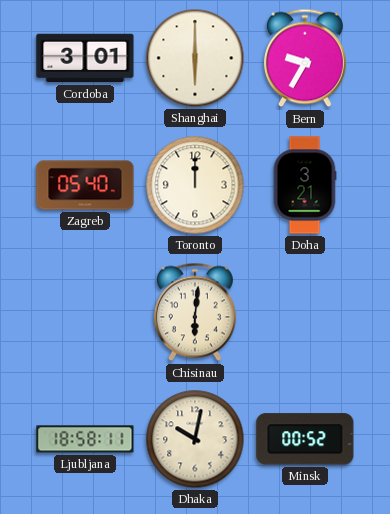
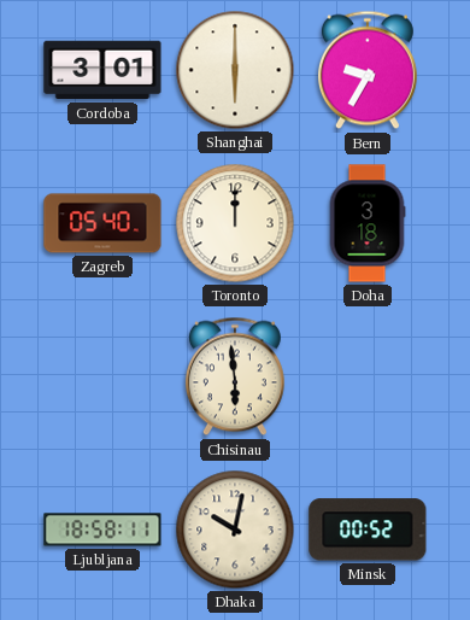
Doha: 3:21 -> 3:18 (368, 223)
Chisinau: 6:01 -> 5:59 (235, 376)
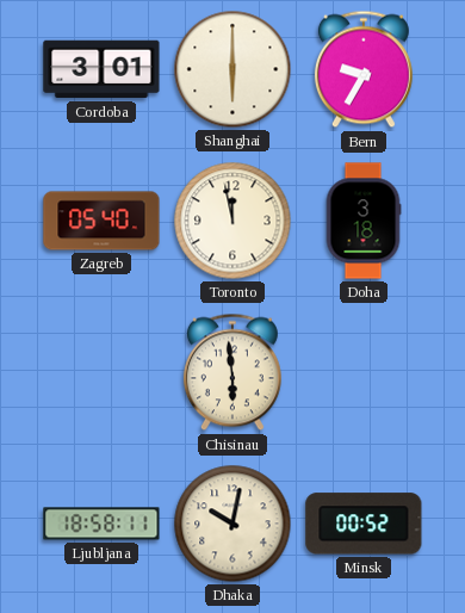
Toronto: 12:00 -> 11:58 (232, 221)
